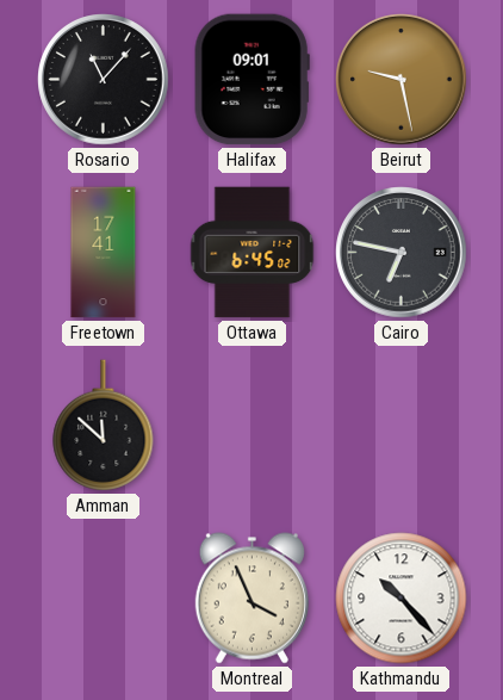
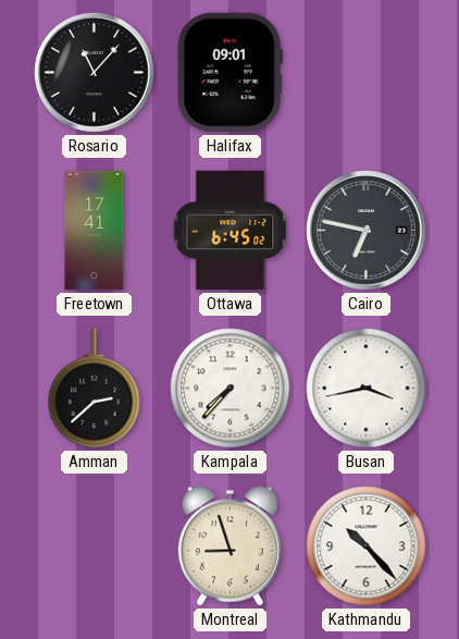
Beirut: 9:28 -> none (402, 80)
Amman: 11:52 -> 2:38 (95, 389)
Kampala: none -> 7:37 (231, 389)
Busan: none -> 3:43 (367, 389)
Montreal: 3:56 -> 8:57 (230, 546)
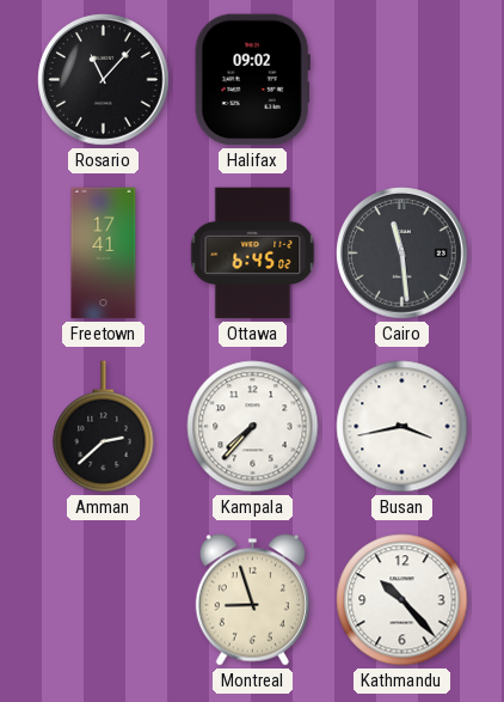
Halifax: 09:01 -> 09:02 (252, 80)
Cairo: 6:47 -> 11:29 (402, 254)
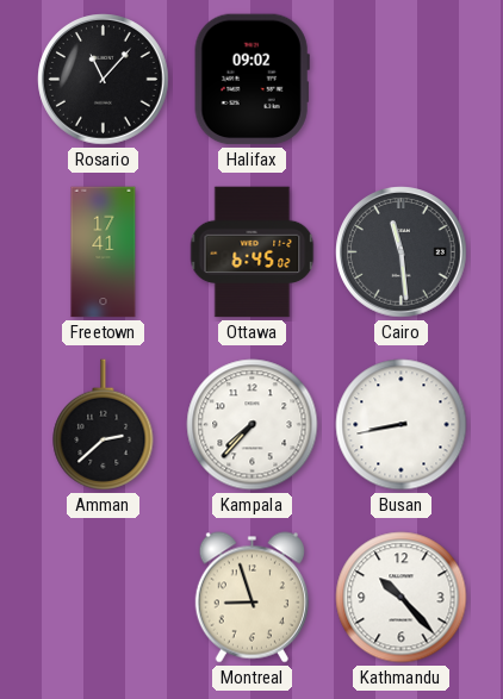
Busan: 3:43 -> 8:43 (402, 425)
